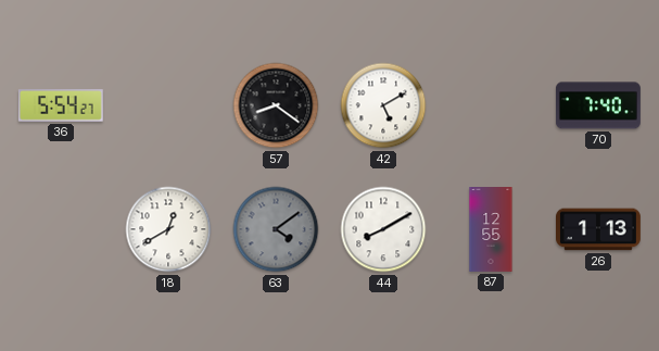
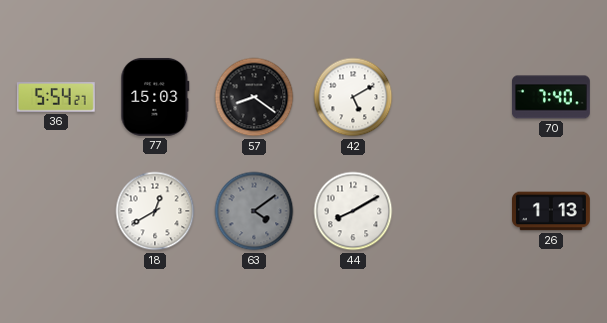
77: none -> 15:03 (155, 97)
87: 12:55 -> none (491, 230)
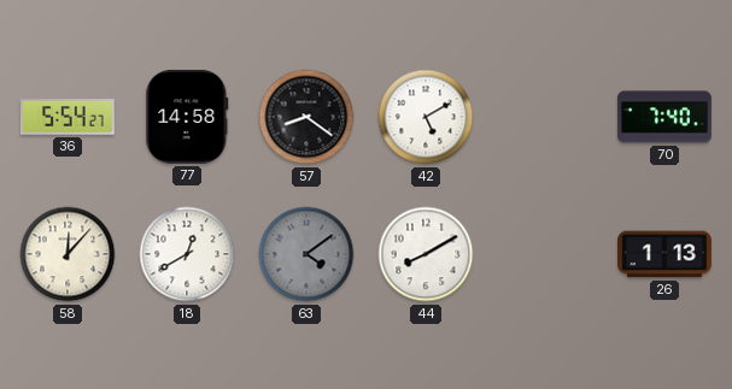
77: 15:03 -> 14:58 (187, 117)
58: none -> 12:07 (68, 254)
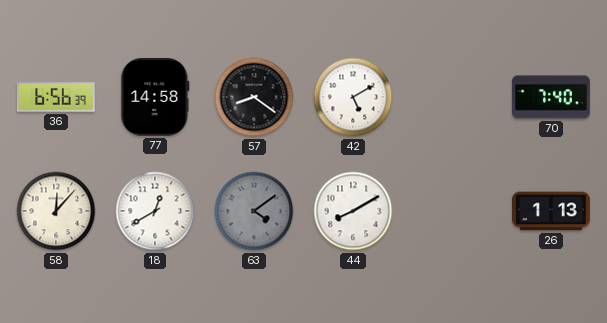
36: 5:54 -> 6:56 (56, 97)
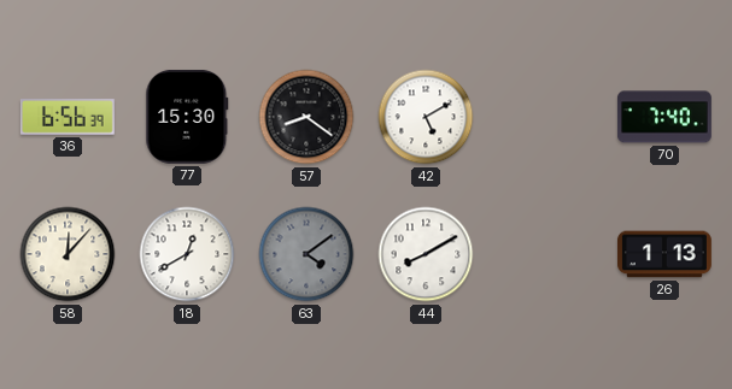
77: 14:58 -> 15:30 (187, 117)
